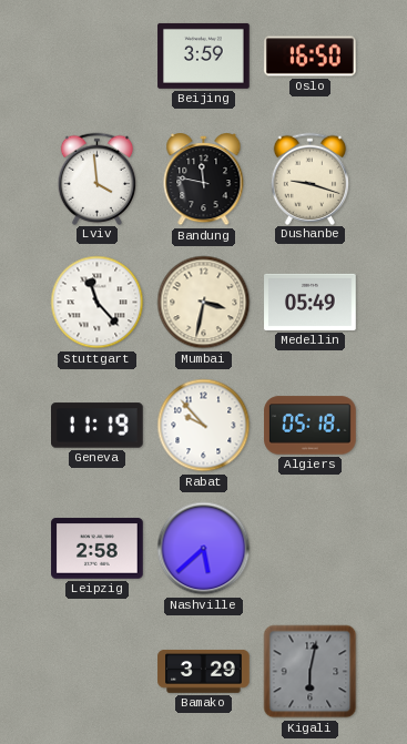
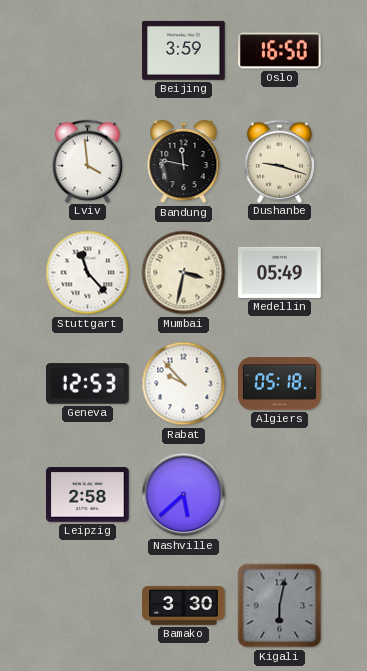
Geneva: 11:19 -> 12:53 (88, 384)
Bamako: 3:29 -> 3:30 (184, 605)
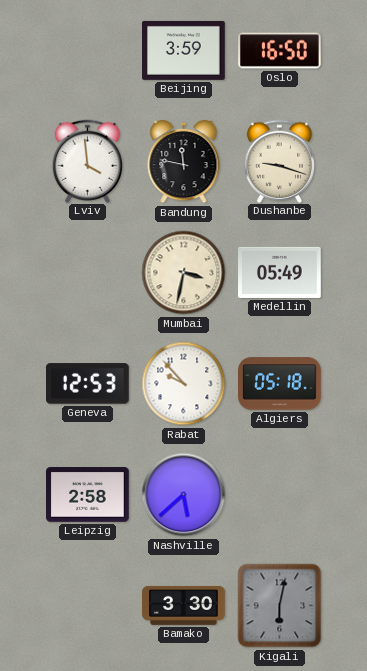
Stuttgart: 11:23 -> none (88, 273)
